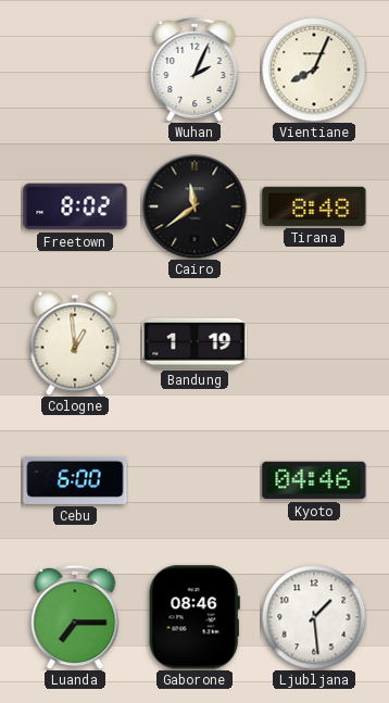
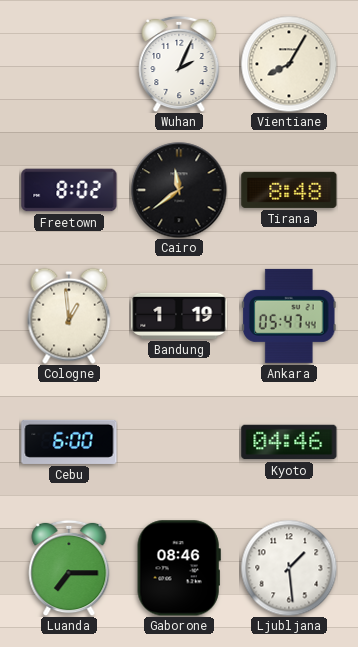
Vientiane: 8:04 -> 8:05 (289, 64)
Ankara: none -> 05:47 (289, 316)
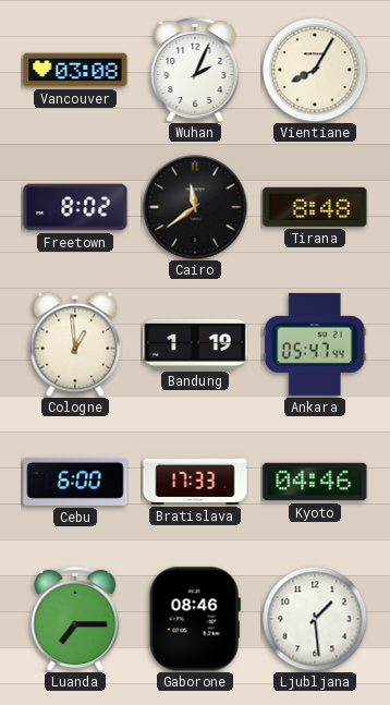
Vancouver: none -> 03:08 (75, 70)
Bratislava: none -> 17:33 (195, 482)
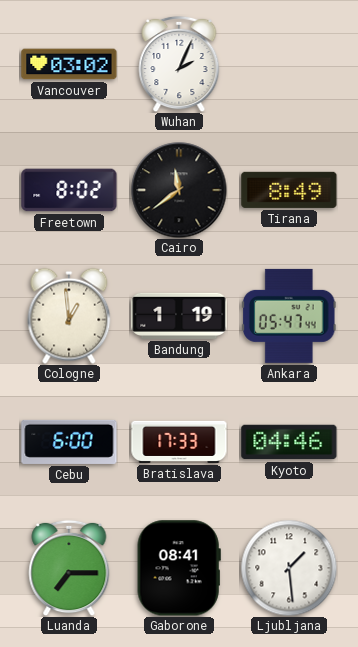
Vancouver: 03:08 -> 03:02 (69, 64)
Vientiane: 8:05 -> none (315, 70)
Tirana: 8:48 -> 8:49 (289, 190)
Gaborone: 08:46 -> 08:41 (179, 568)
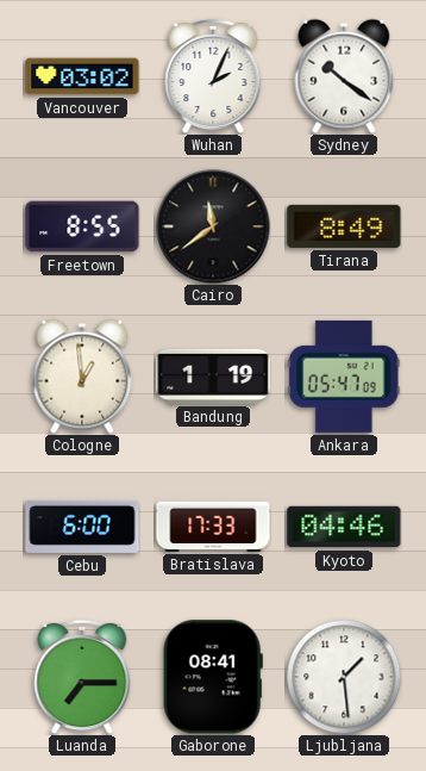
Sydney: none -> 10:21 (344, 76)
Freetown: 8:02 -> 8:55 (82, 226)
Ankara: 05:47:44 -> 05:47:09 (344, 377)
